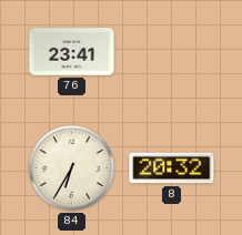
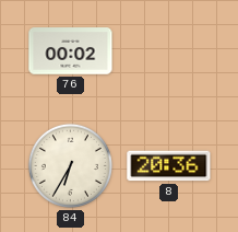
76: 23:41 -> 00:02 (71, 51)
8: 20:32 -> 20:36 (169, 166)
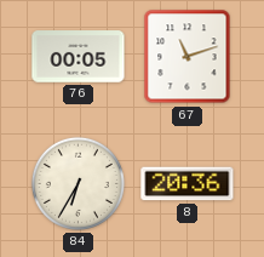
76: 00:02 -> 00:05 (79, 57)
67: none -> 11:12 (188, 57)
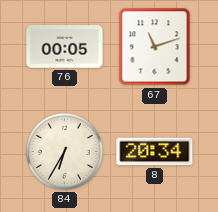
8: 20:36 -> 20:34 (155, 152)
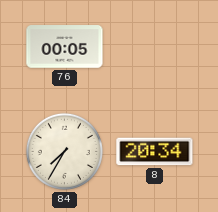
67: 11:12 -> none (155, 47)
84: 6:35 -> 7:35 (64, 151)
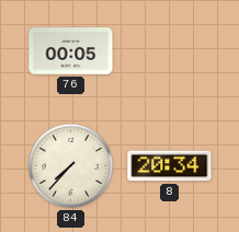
84: 7:35 -> 7:37 (70, 165)
